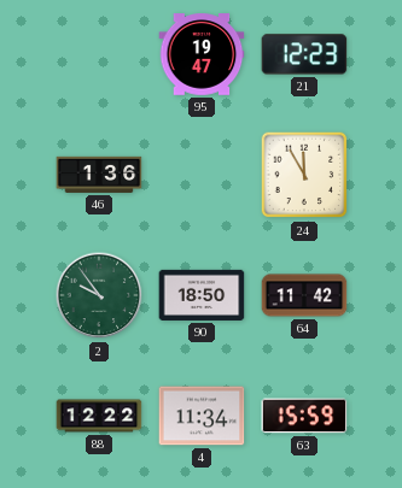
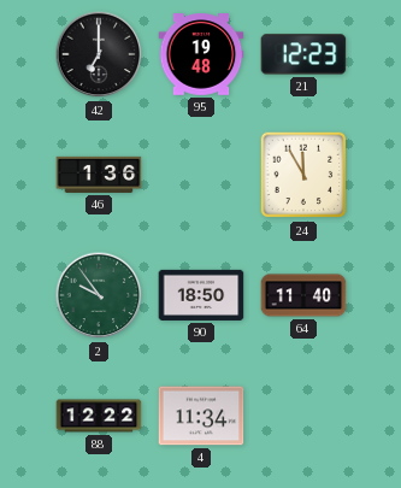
42: none -> 7:00 (99, 54)
95: 19:47 -> 19:48 (201, 54)
64: 11:42 -> 11:40 (303, 295)
63: 15:59 -> none (304, 416)
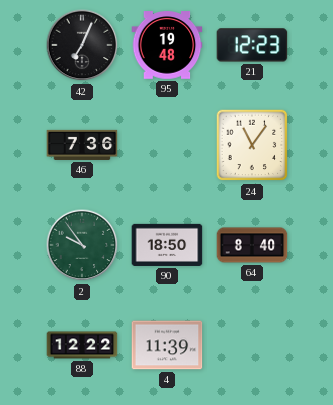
42: 7:00 -> 7:04 (82, 45)
46: 1:36 -> 7:36 (82, 145)
24: 11:55 -> 11:06 (252, 145)
64: 11:40 -> 8:40 (252, 245)
4: 11:34 -> 11:39 (167, 345)
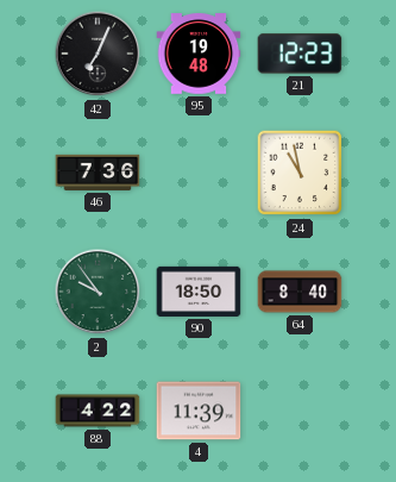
24: 11:06 -> 10:58 (300, 173)
88: 12:22 -> 4:22 (98, 411)
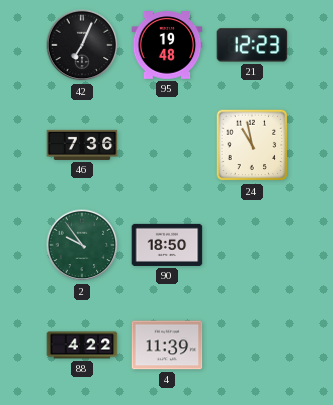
64: 8:40 -> none (300, 292)
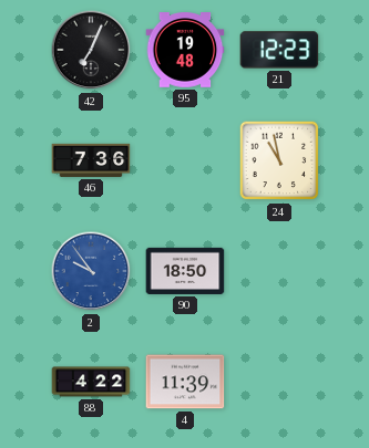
2 dial: green -> blue (91, 271)
